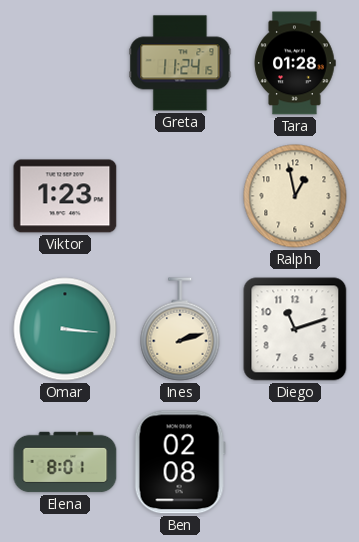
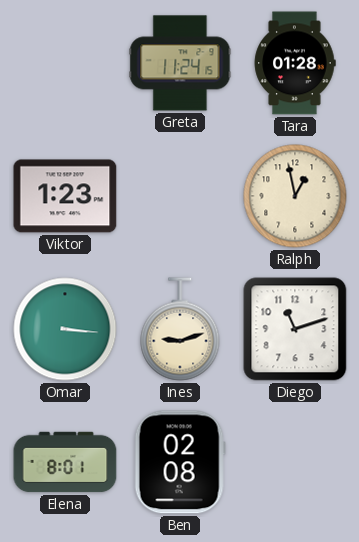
Ines: 2:12 -> 9:12 (180, 329)
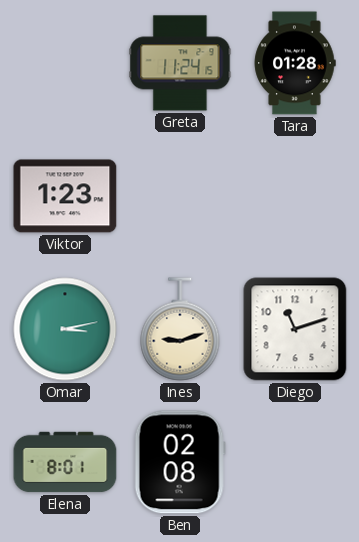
Ralph: 12:58 -> none (295, 196)
Omar: 3:16 -> 3:13 (65, 329)
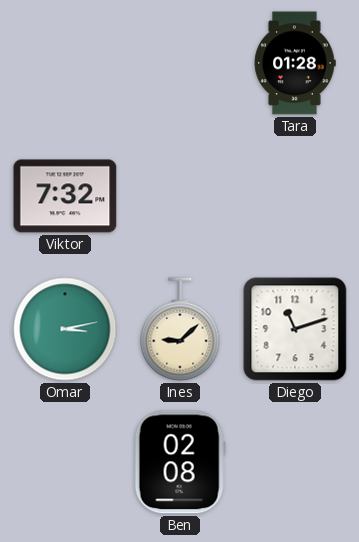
Greta: 11:24 -> none (180, 63)
Viktor: 1:23 -> 7:32 (65, 196)
Ines: 9:12 -> 9:08 (180, 329)
Elena: 8:01 -> none (65, 462)
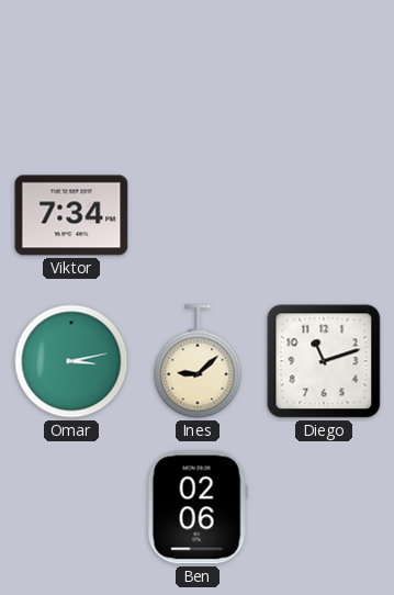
Tara: 01:28 -> none (295, 63)
Viktor: 7:32 -> 7:34 (71, 215)
Ben: 02:08 -> 02:06 (198, 507)
